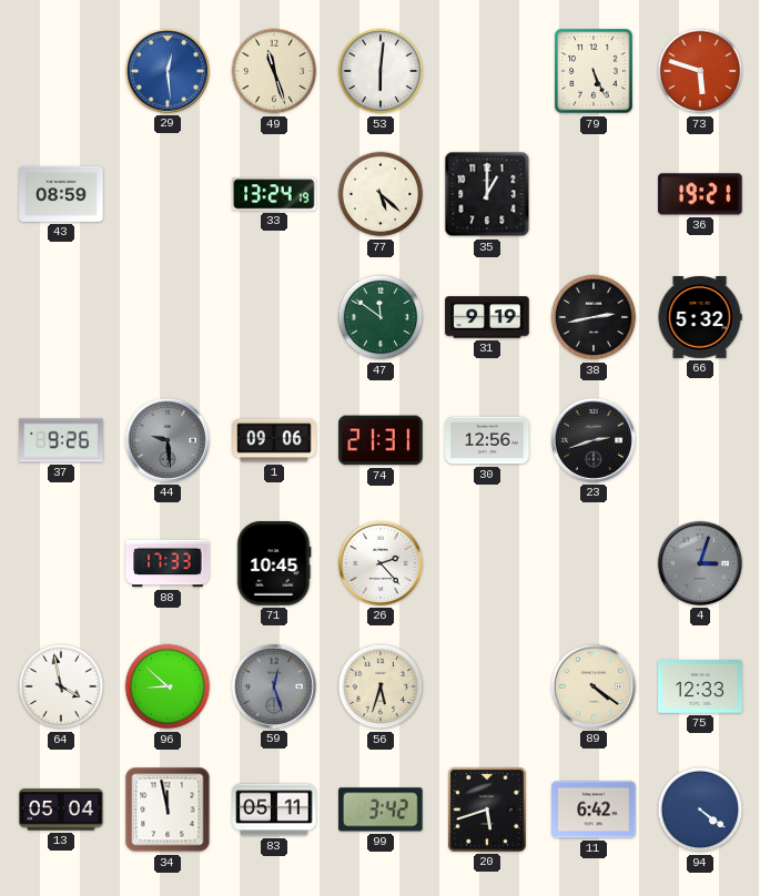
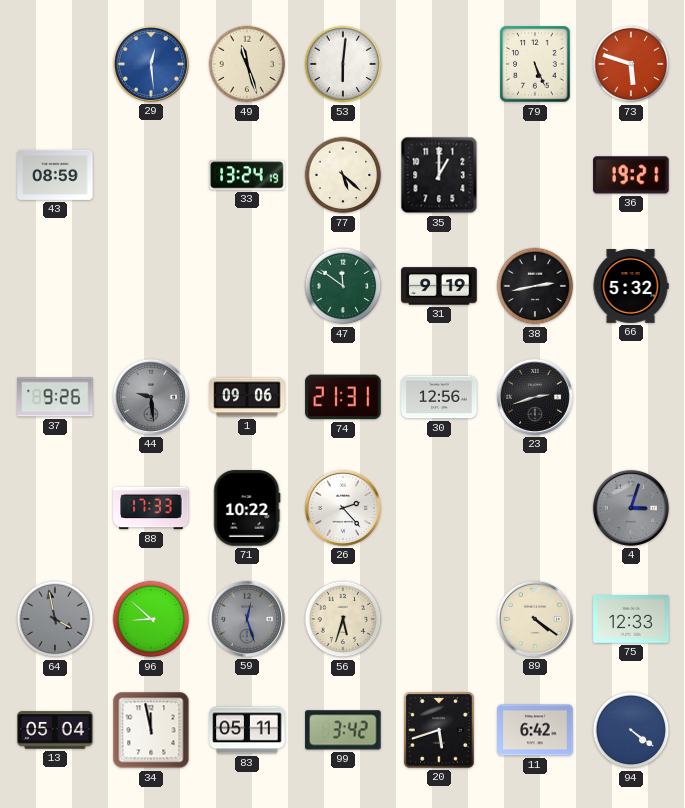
71: 10:45 -> 10:22 (247, 508)
64 dial: white -> grey (55, 619)
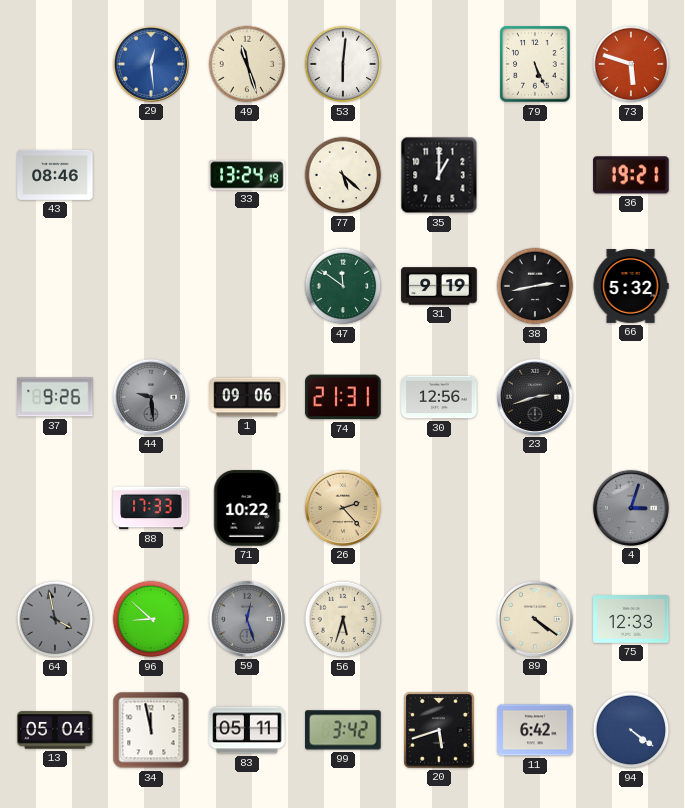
43: 08:59 -> 08:46 (55, 175)
26 dial: white -> champagne (343, 508)
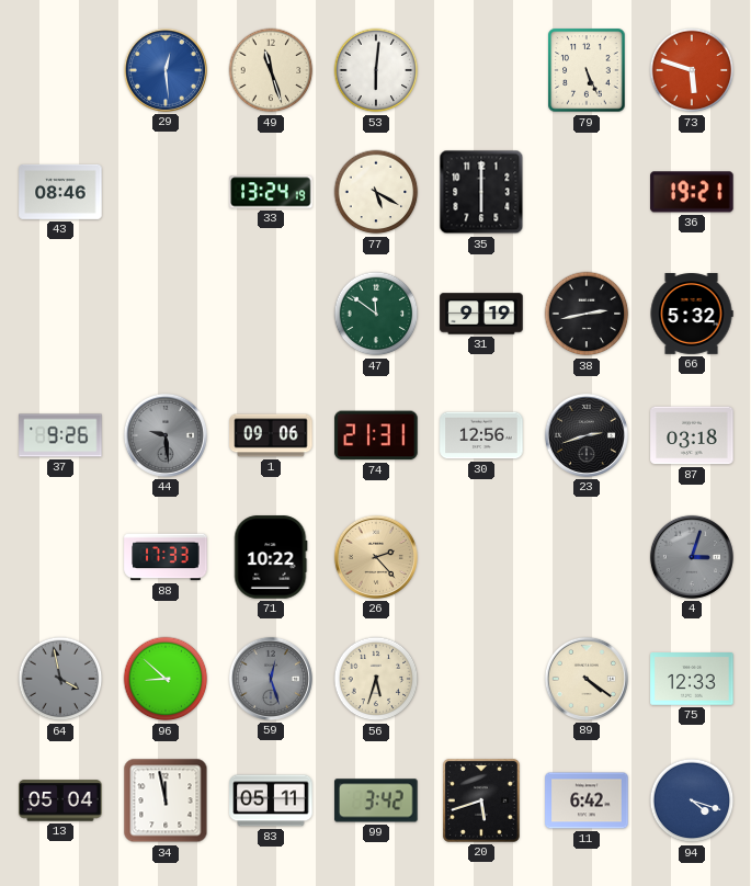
77: 5:22 -> 5:20 (376, 192)
35: 1:00 -> 6:00 (481, 192)
87: none -> 03:18 (692, 435)
94: 4:21 -> 4:18 (692, 800)
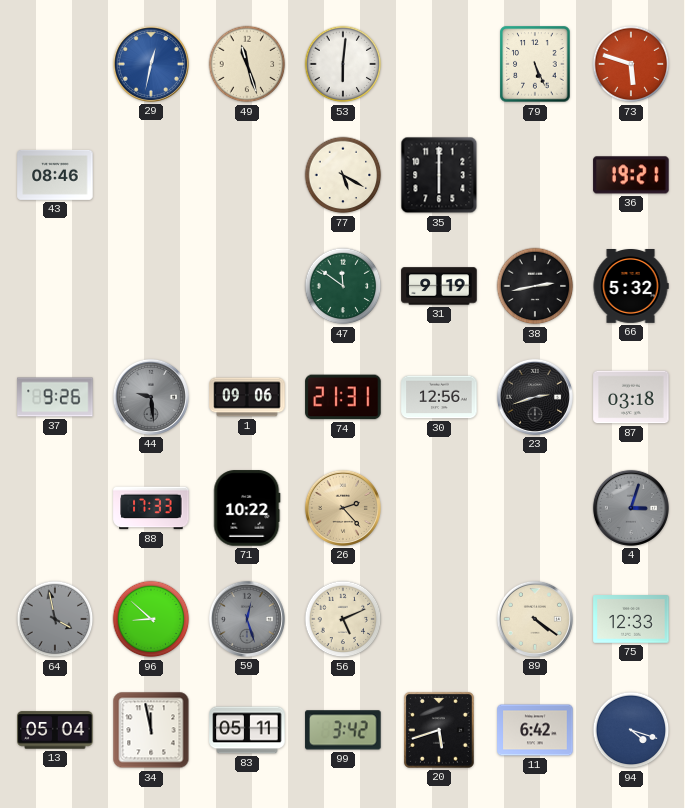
29: 12:29 -> 12:32 (151, 64)
33: 13:24 -> none (271, 192)
56: 5:33 -> 5:11 (343, 619)
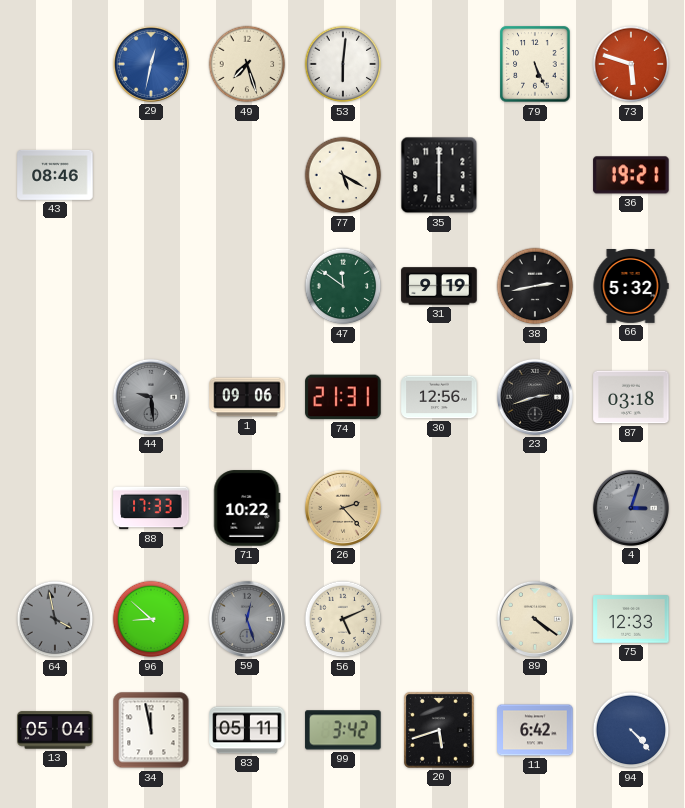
49: 11:27 -> 7:27 (247, 64)
37: 9:26 -> none (55, 397)
94: 4:18 -> 4:23 (631, 730)
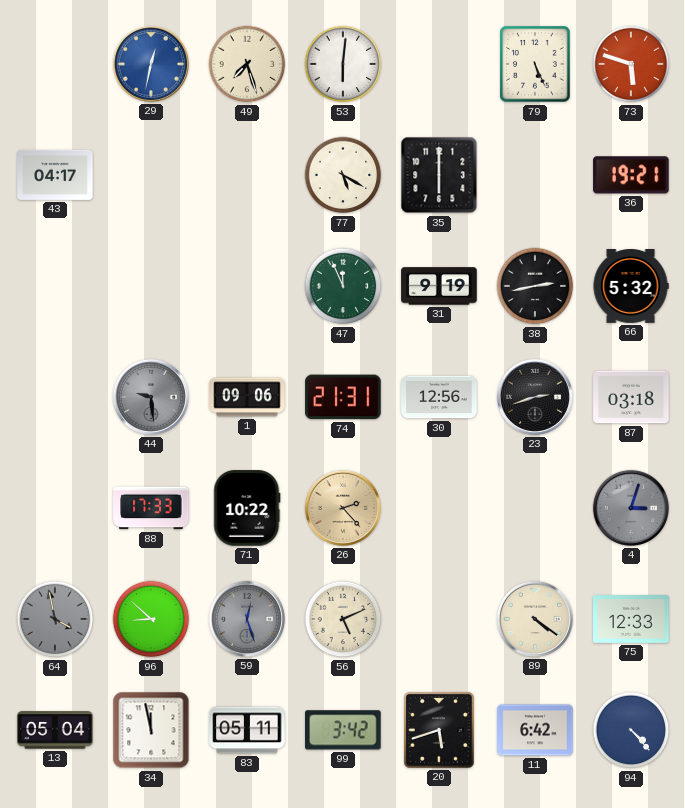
43: 08:46 -> 04:17 (55, 175)
47: 11:51 -> 11:56 (343, 286)
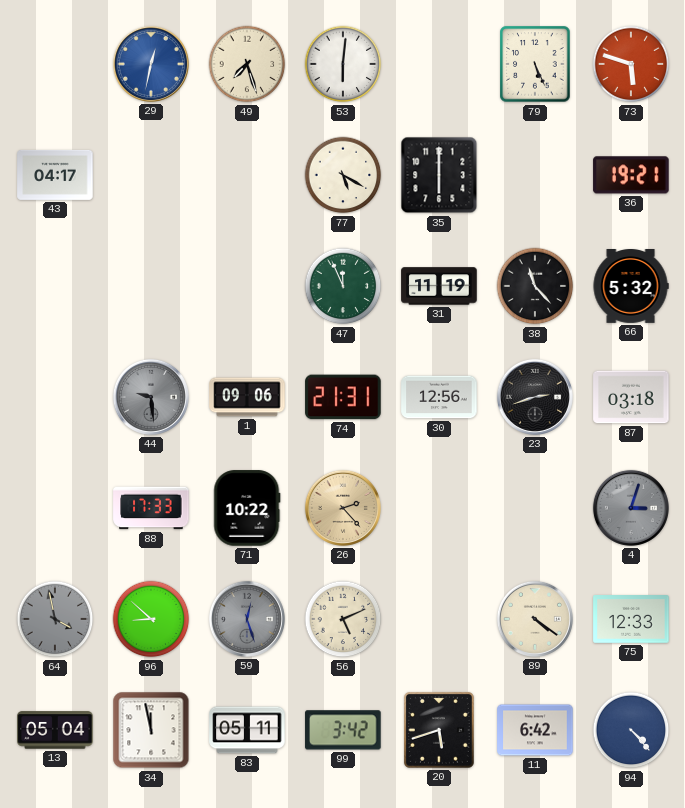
31: 9:19 -> 11:19 (439, 286)
38: 2:43 -> 11:23 (535, 286)
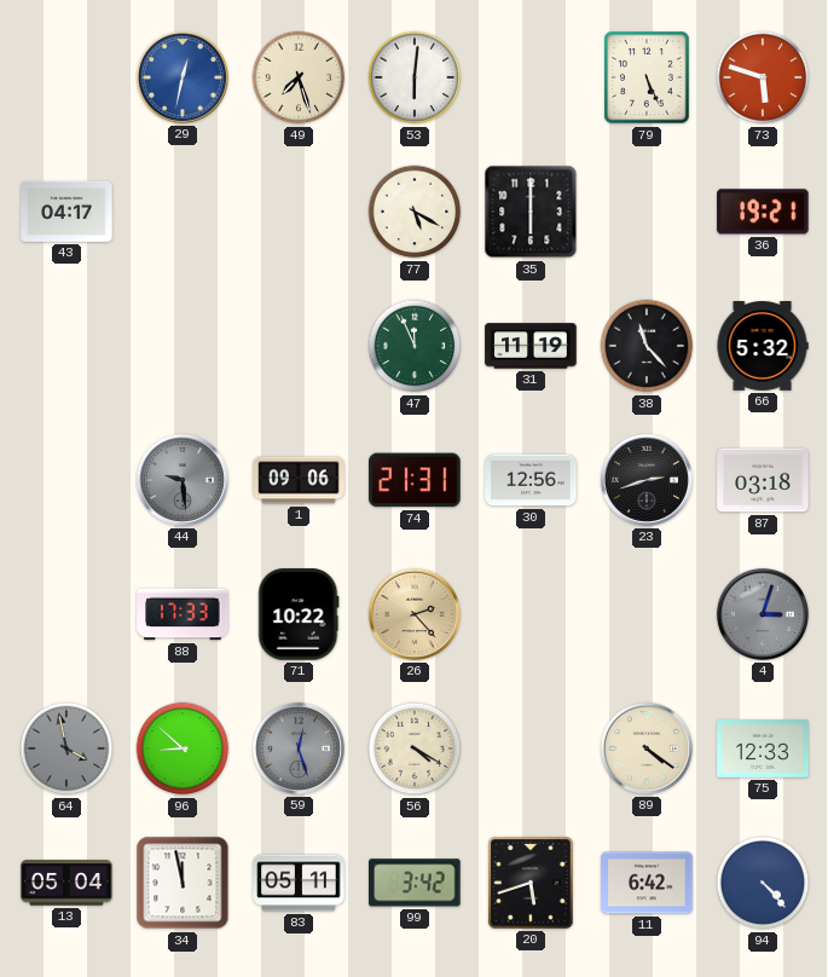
56: 5:11 -> 4:20 (415, 748)
